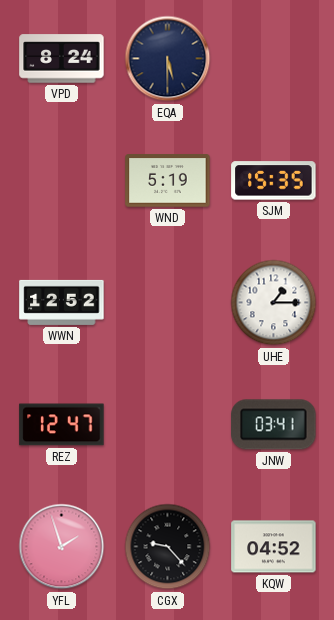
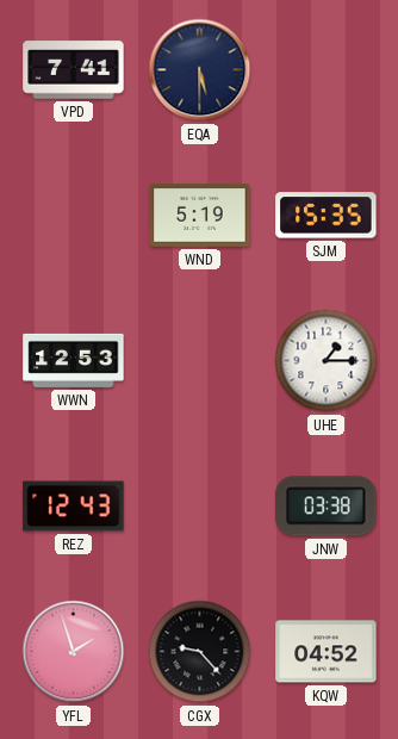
VPD: 8:24 -> 7:41 (74, 70)
WWN: 12:52 -> 12:53 (74, 360)
REZ: 12:47 -> 12:43 (74, 507)
JNW: 03:41 -> 03:38 (327, 507)
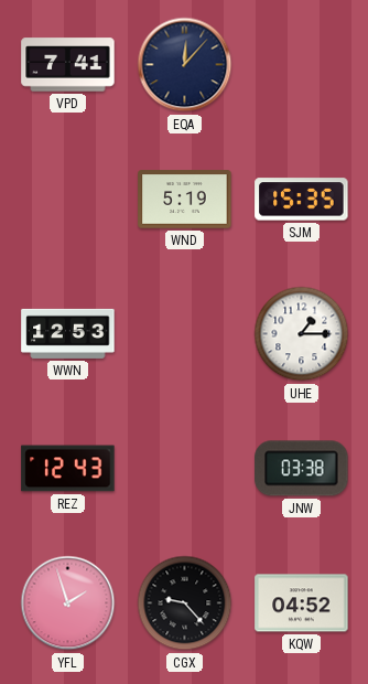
EQA: 5:30 -> 12:07 (185, 65)
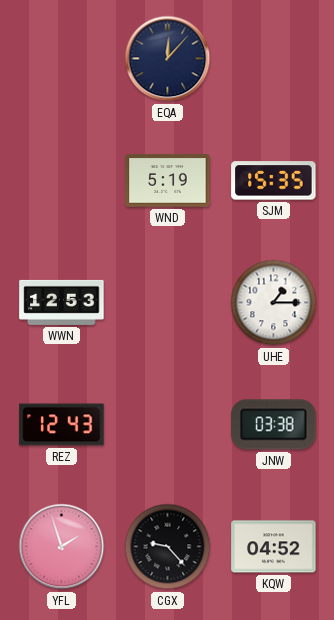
VPD: 7:41 -> none (68, 65)
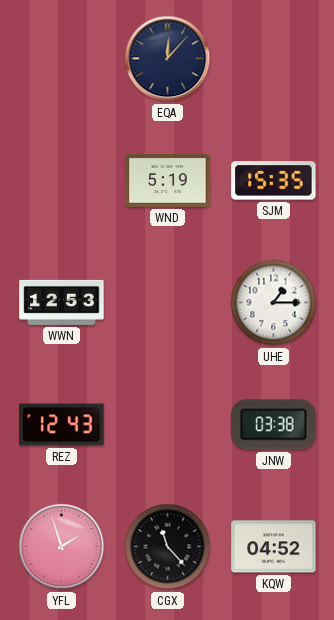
CGX: 9:23 -> 11:23 (168, 547)
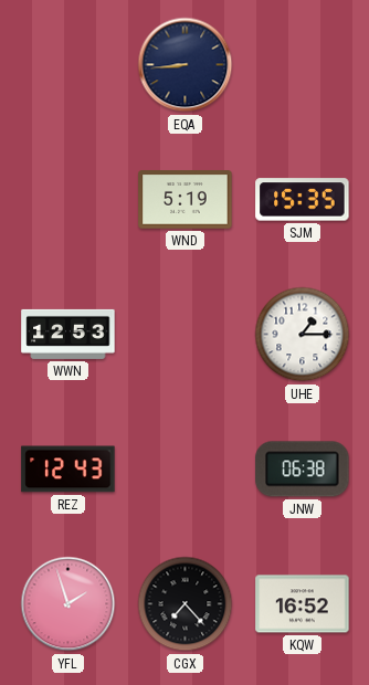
EQA: 12:07 -> 8:44 (186, 65)
JNW: 03:38 -> 06:38 (303, 470)
CGX: 11:23 -> 7:23 (186, 604)
KQW: 04:52 -> 16:52 (303, 604)
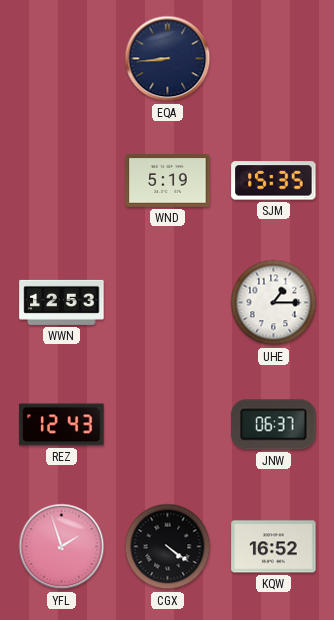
JNW: 06:38 -> 06:37 (274, 425)
CGX: 7:23 -> 4:21 (168, 547)
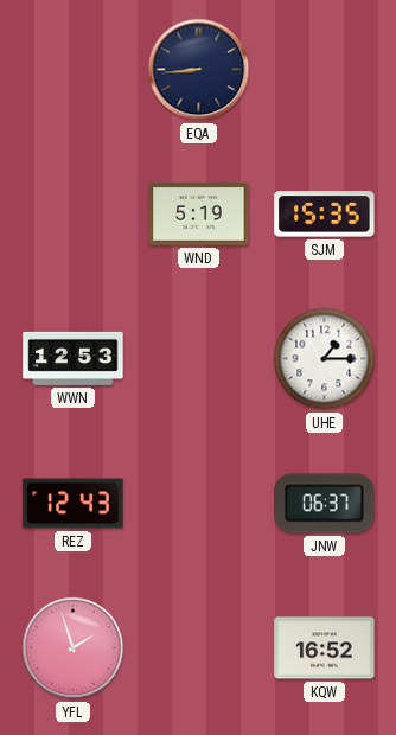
CGX: 4:21 -> none (168, 547)
